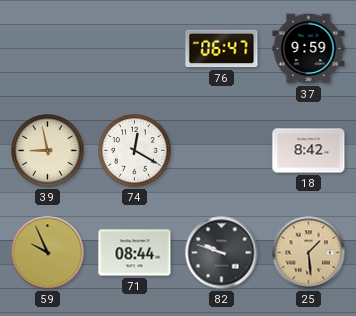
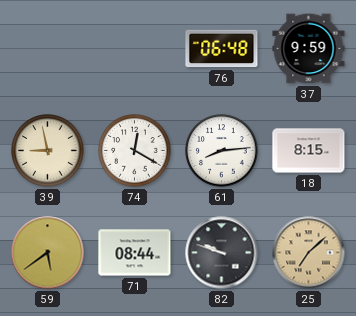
76: 06:47 -> 06:48 (222, 49)
61: none -> 8:14 (222, 151)
18: 8:42 -> 8:15 (309, 151)
59: 9:56 -> 5:39 (48, 253)
25: 1:29 -> 7:08 (309, 253)
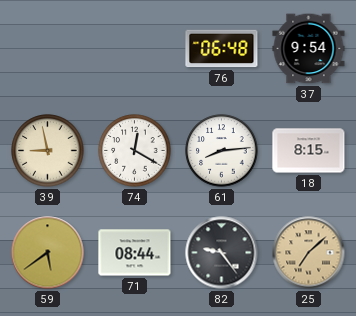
37: 9:59 -> 9:54 (309, 49)
82: 9:48 -> 9:24 (222, 253)
